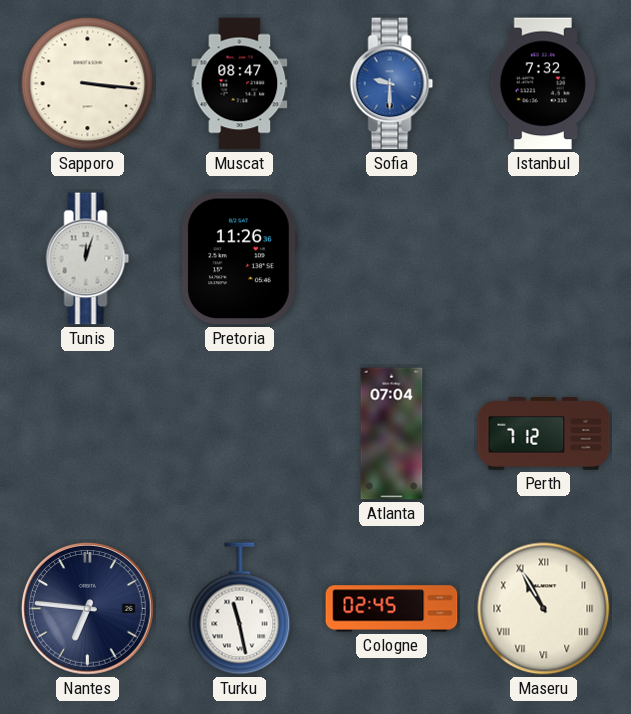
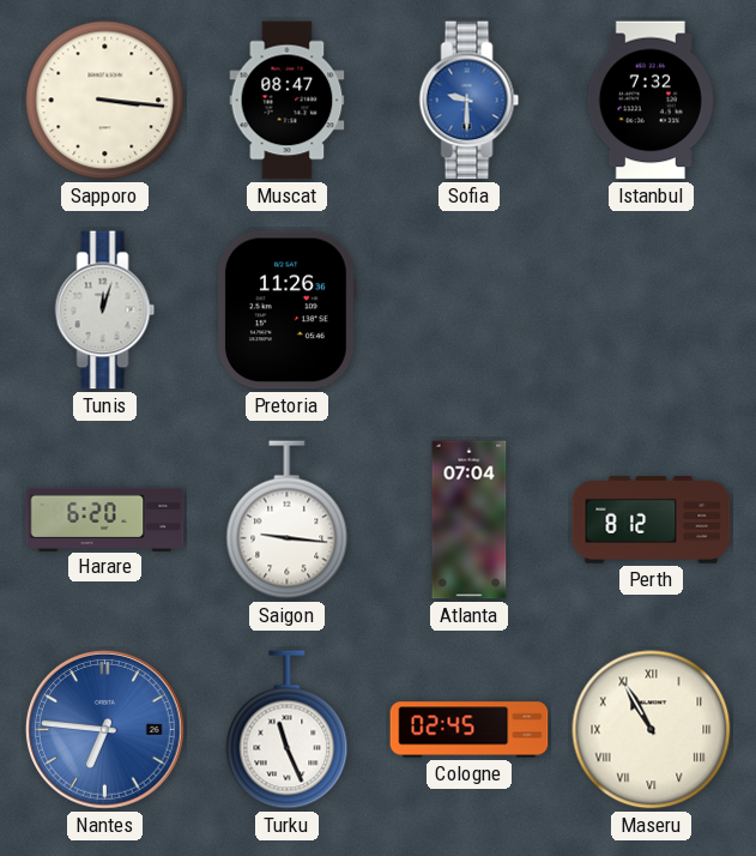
Harare: none -> 6:20 (105, 519)
Saigon: none -> 9:16 (288, 520)
Perth: 7:12 -> 8:12 (652, 520)
Nantes dial: navy -> blue (105, 730)
Turku: 11:28 -> 11:26 (288, 730)
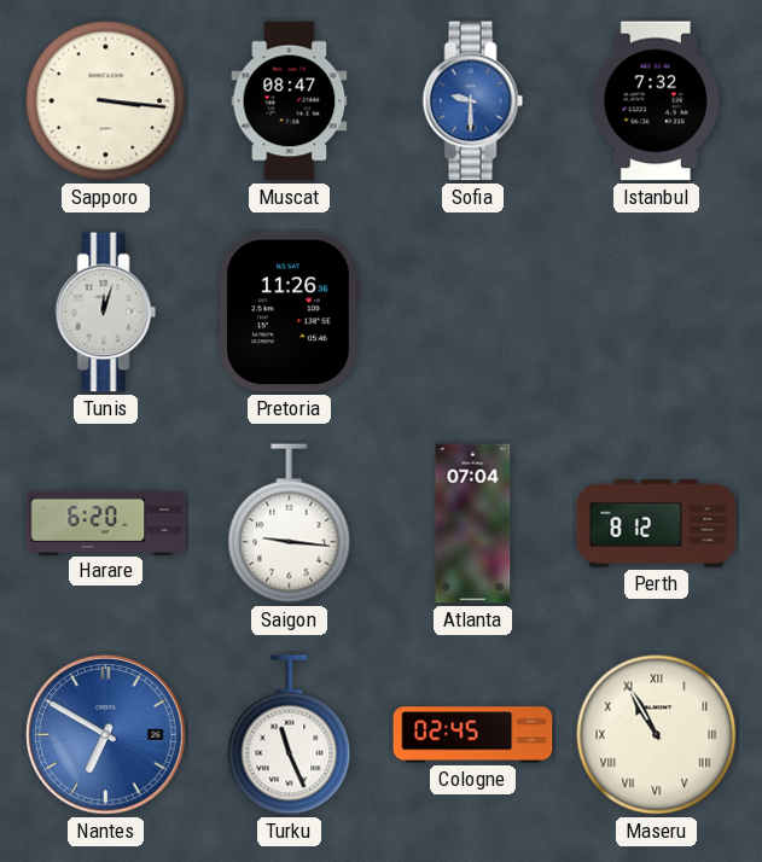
Nantes: 6:46 -> 6:50 (106, 735)
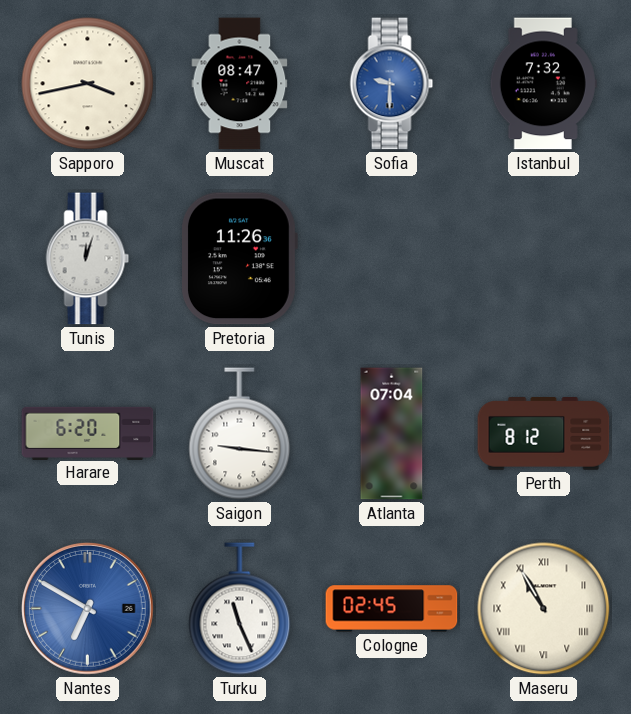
Sapporo: 3:16 -> 3:43 (88, 84)
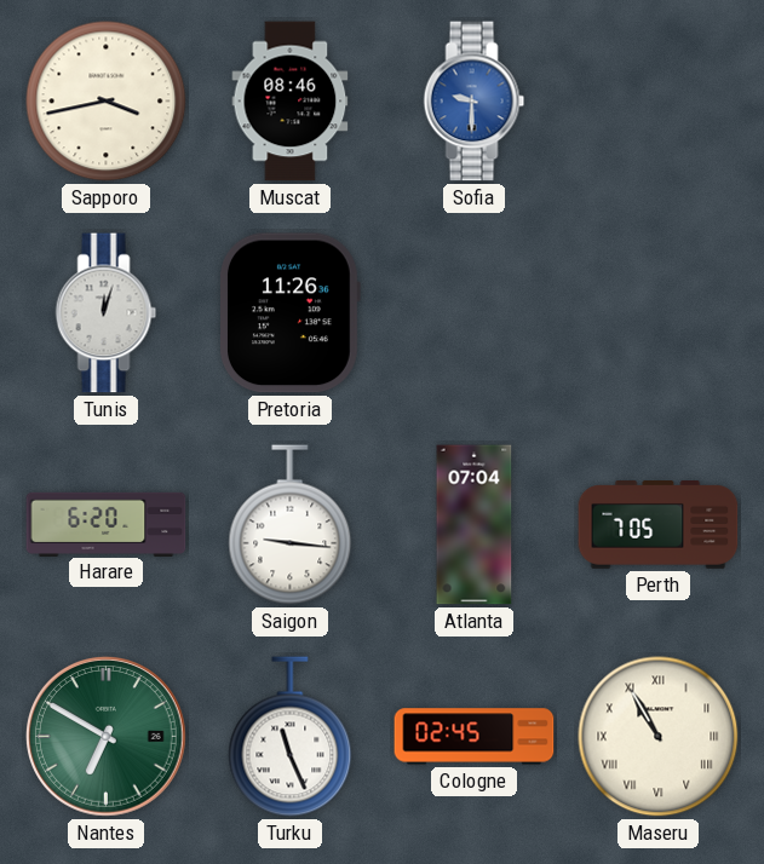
Muscat: 08:47 -> 08:46 (291, 102)
Istanbul: 7:32 -> none (543, 84)
Perth: 8:12 -> 7:05 (659, 525)
Nantes dial: blue -> green (107, 737)
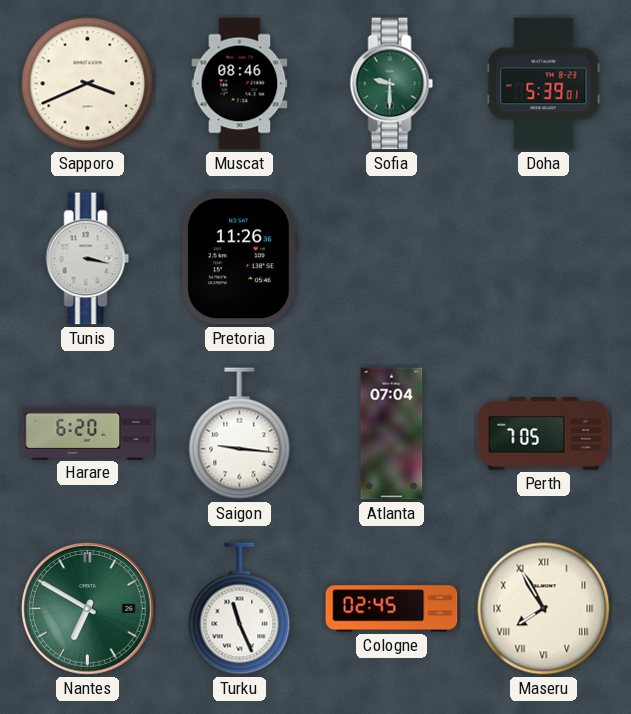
Sapporo: 3:43 -> 3:41 (88, 84)
Sofia dial: blue -> green (392, 84)
Doha: none -> 5:39 (544, 84)
Tunis: 12:03 -> 3:17 (88, 259)
Maseru: 10:55 -> 7:55 (544, 609)
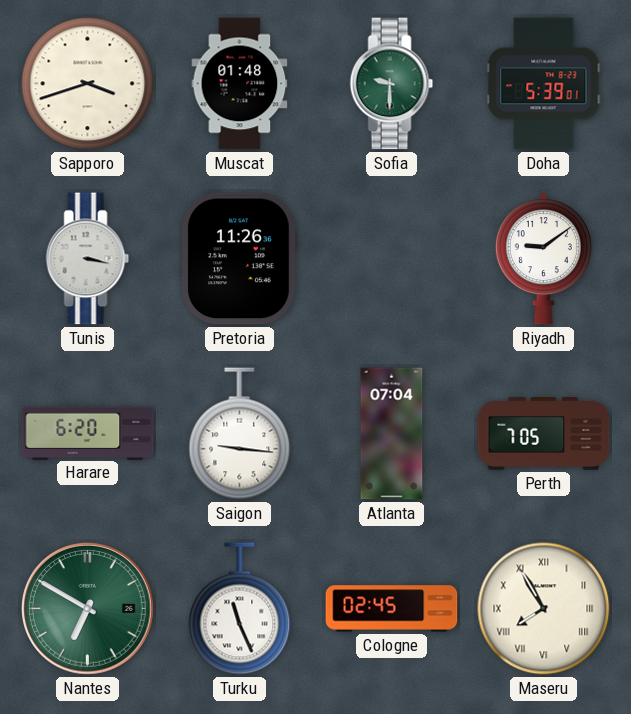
Sapporo: 3:41 -> 3:42 (88, 84)
Muscat: 08:46 -> 01:48 (240, 84)
Riyadh: none -> 9:09 (543, 259)
